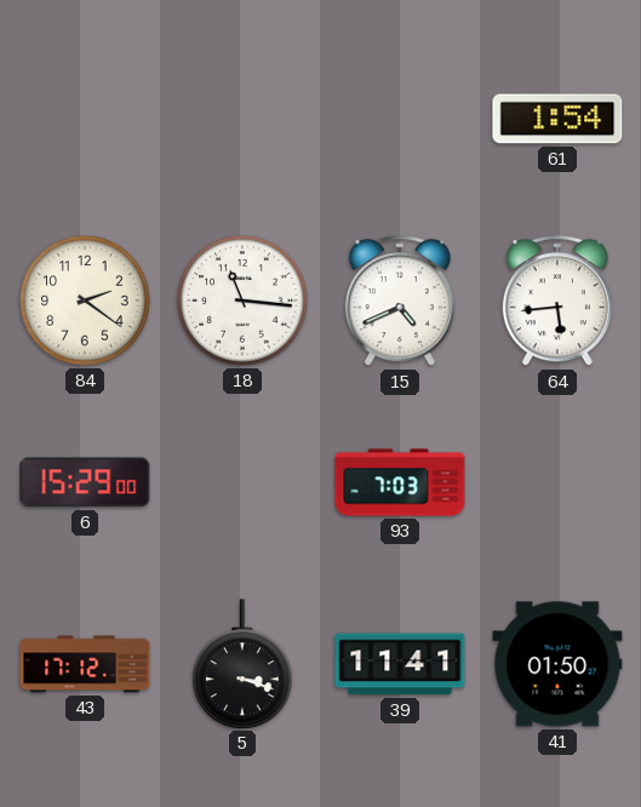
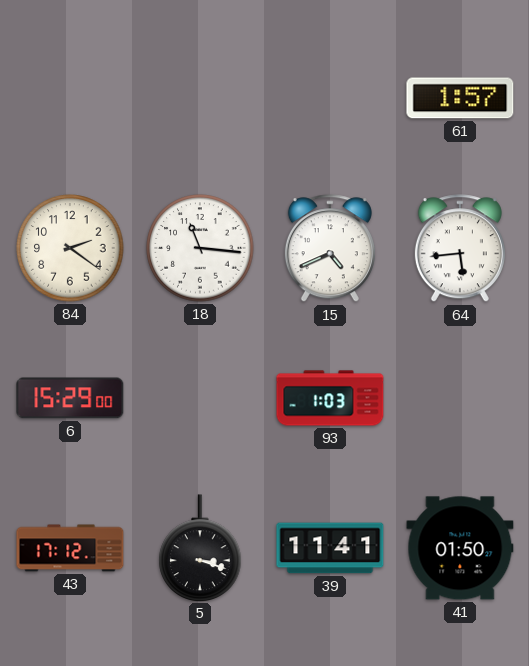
61: 1:54 -> 1:57 (460, 98)
93: 7:03 -> 1:03 (330, 398)
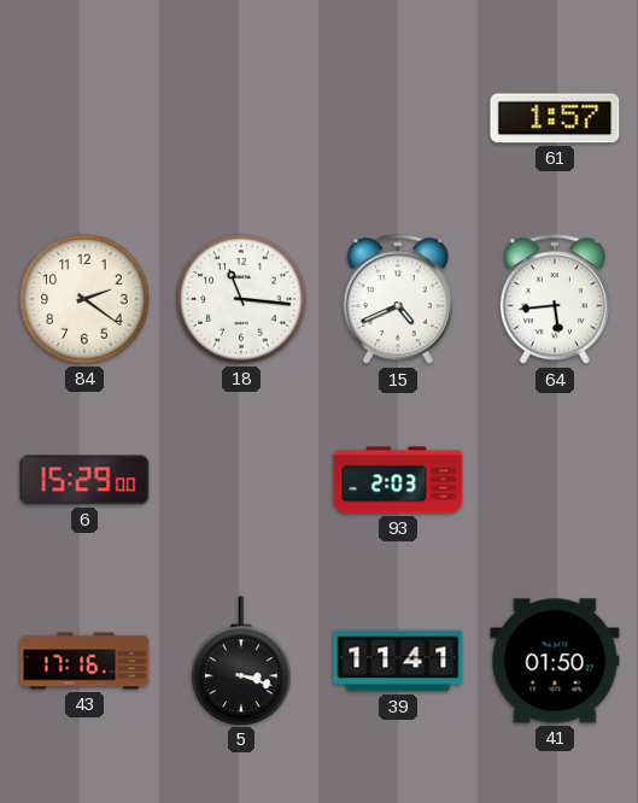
93: 1:03 -> 2:03 (398, 480)
43: 17:12 -> 17:16 (84, 661)
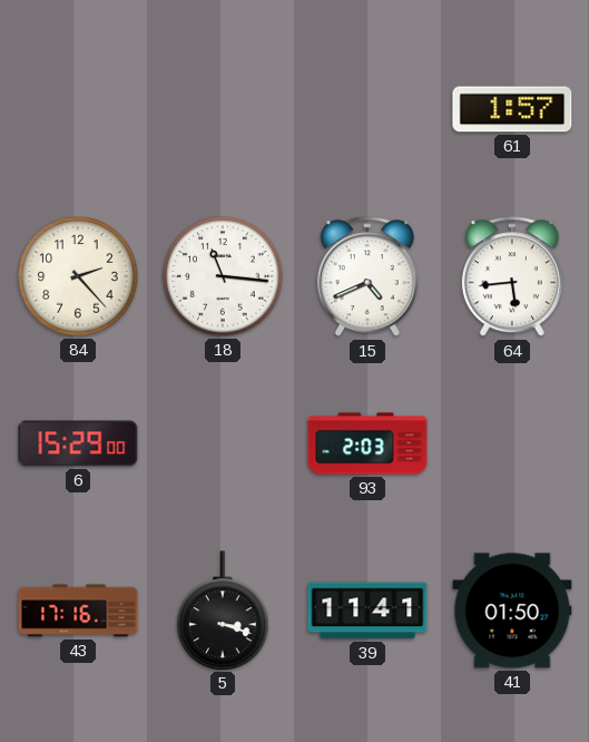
84: 2:21 -> 2:23 (78, 276)
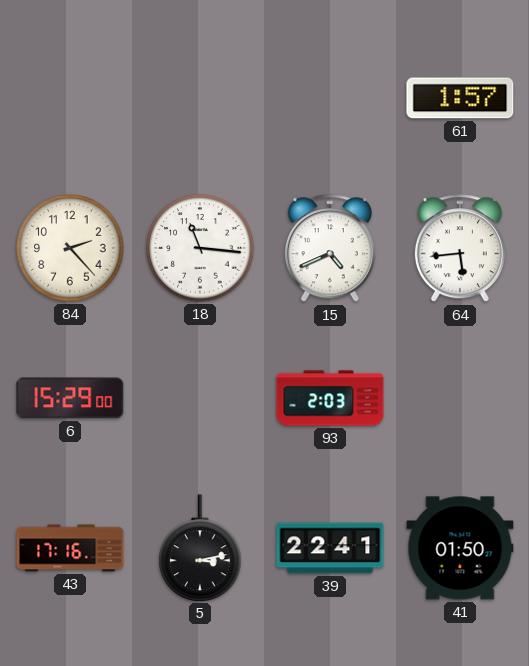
5: 3:18 -> 3:13 (200, 548)
39: 11:41 -> 22:41 (330, 548)
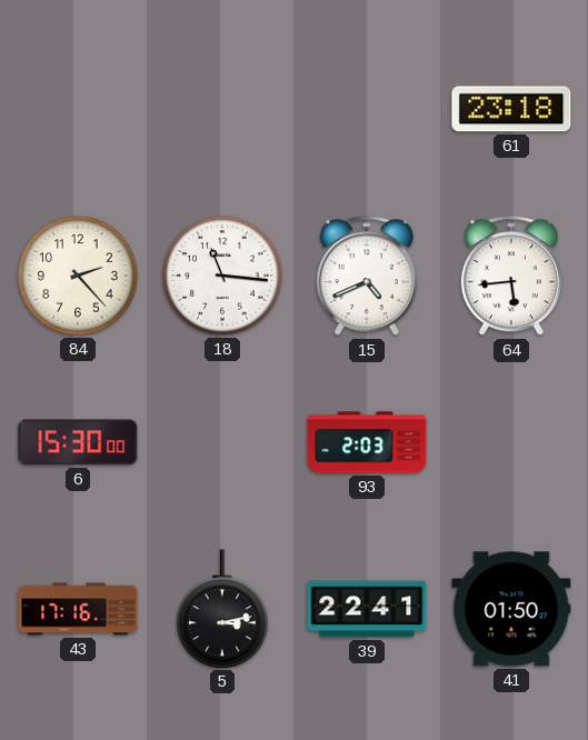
61: 1:57 -> 23:18 (511, 109)
6: 15:29 -> 15:30 (78, 442)
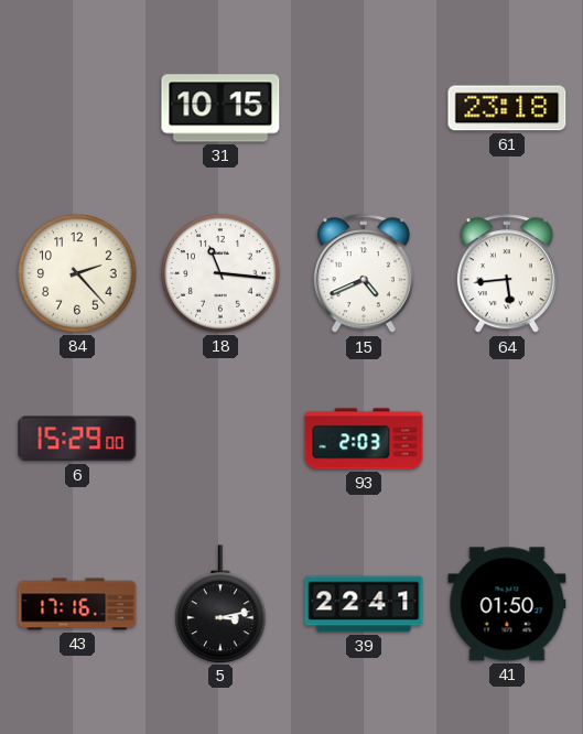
31: none -> 10:15 (220, 108)
6: 15:30 -> 15:29 (77, 439)
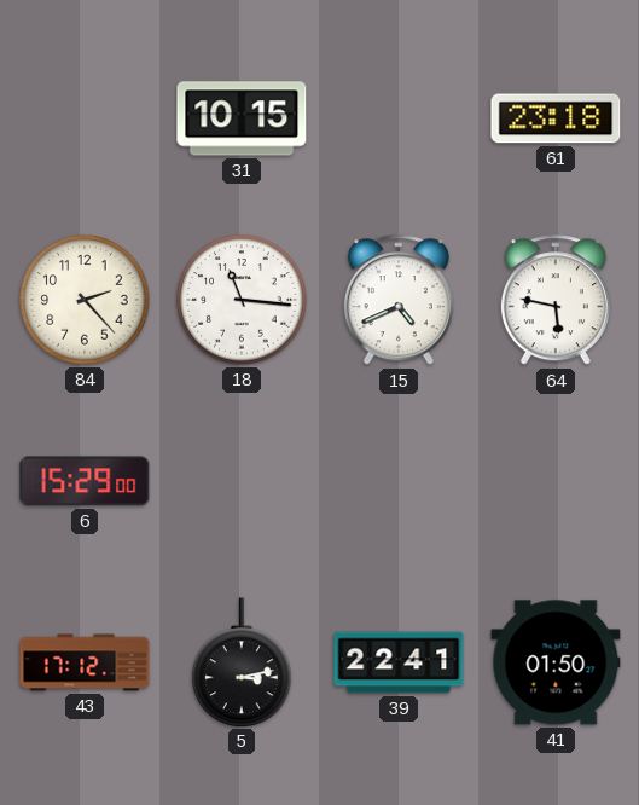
64: 5:44 -> 5:47 (556, 301)
93: 2:03 -> none (364, 439)
43: 17:16 -> 17:12 (85, 662)
